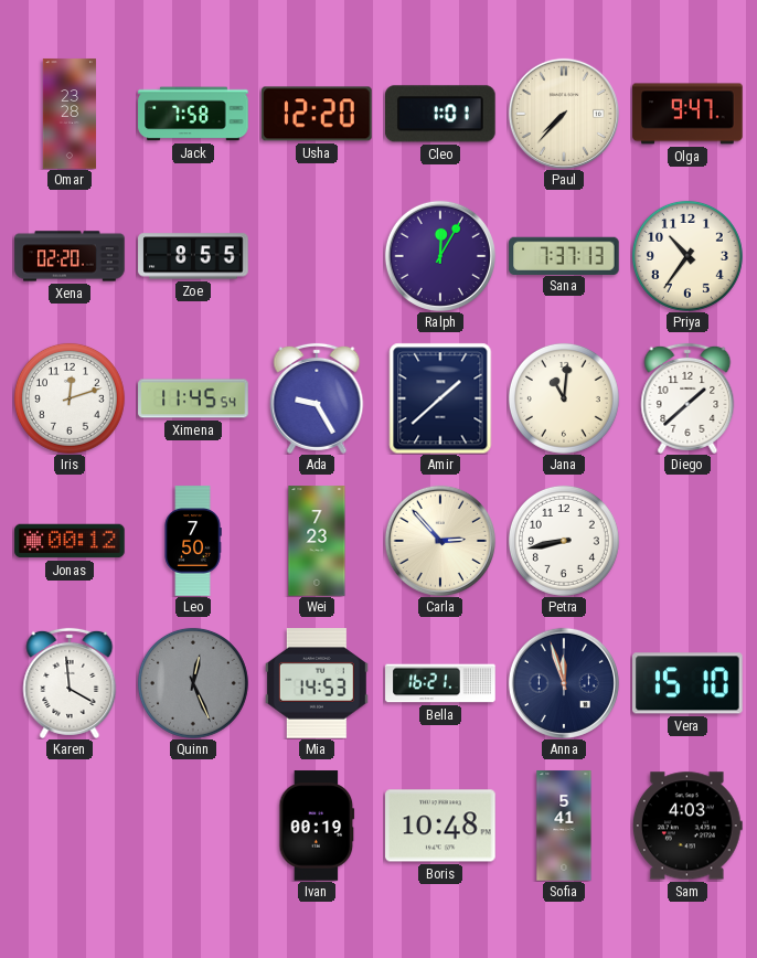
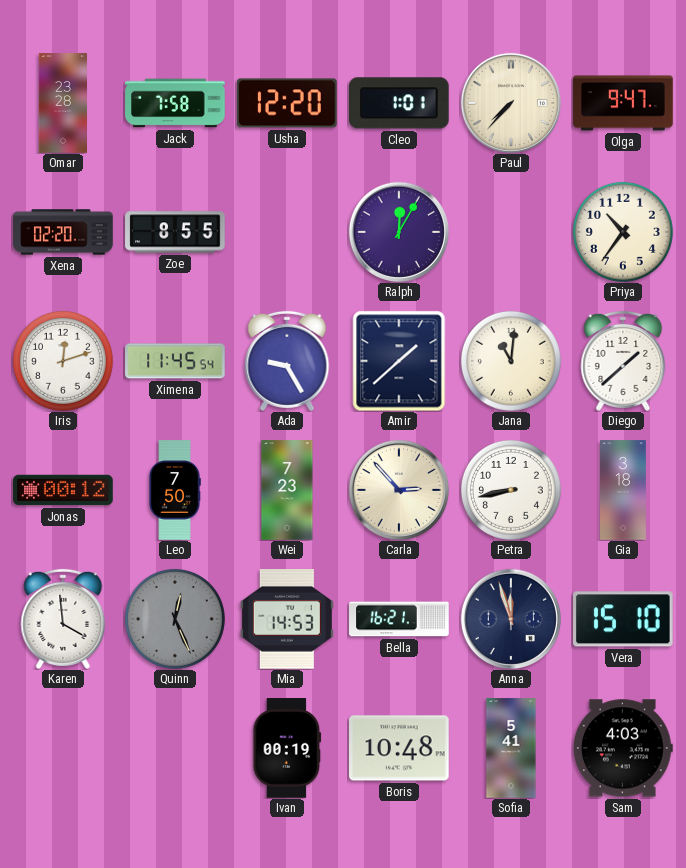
Sana: 7:37 -> none (564, 255)
Gia: none -> 3:18 (624, 490)
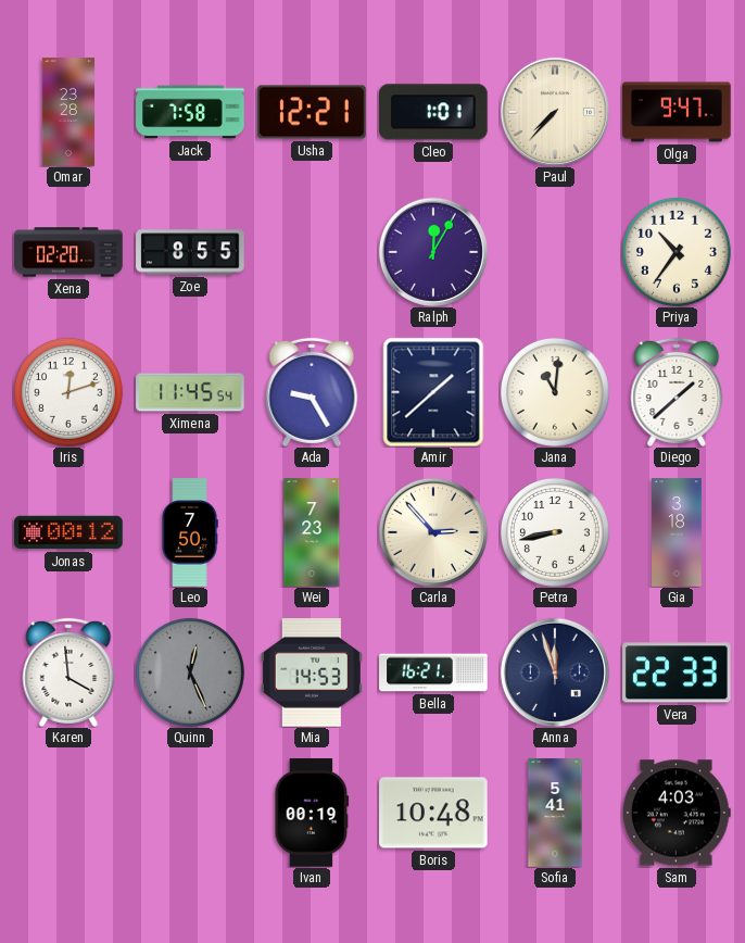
Usha: 12:20 -> 12:21 (312, 112)
Vera: 15:10 -> 22:33 (678, 672)
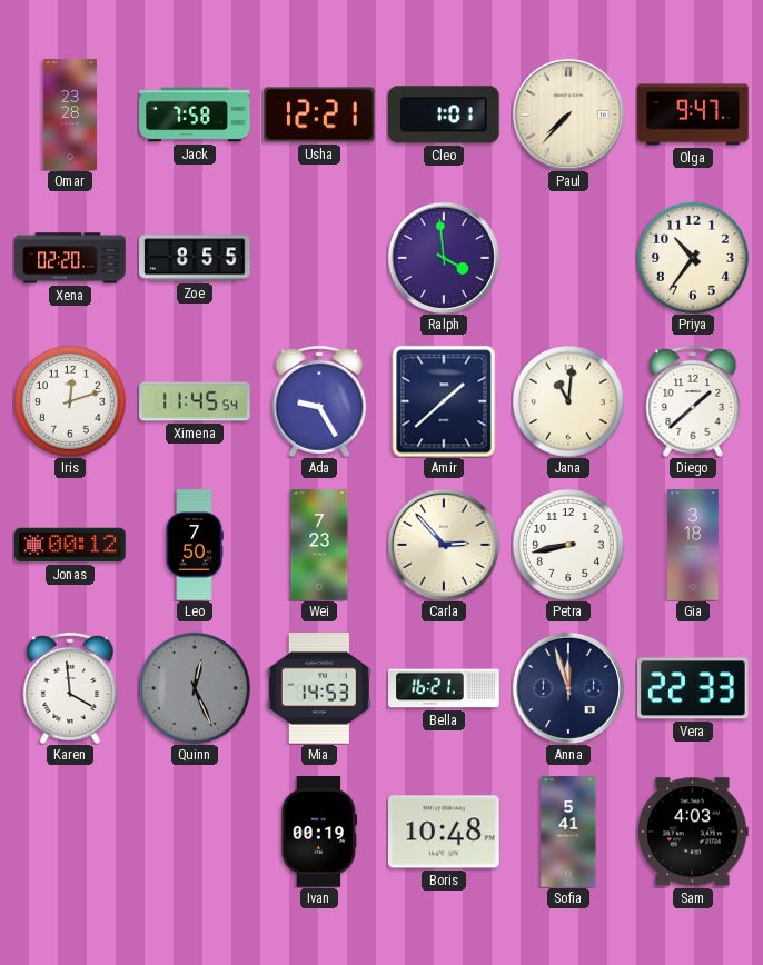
Ralph: 12:05 -> 3:59 (444, 258)
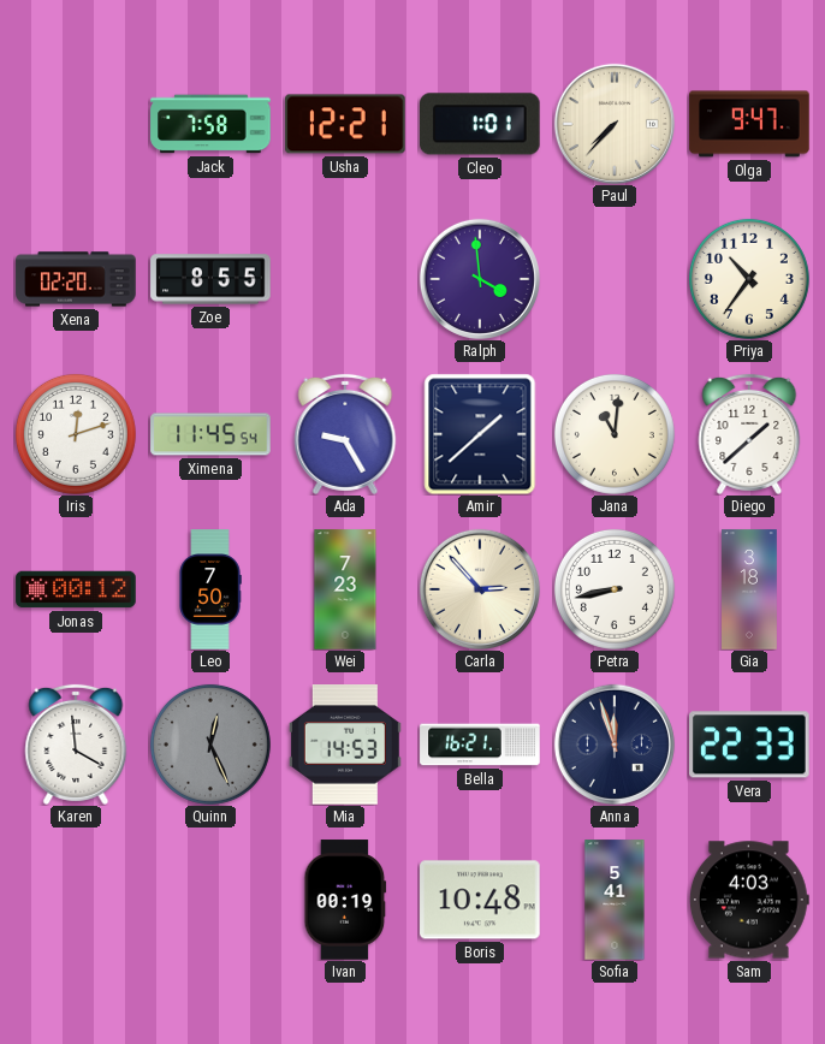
Omar: 23:28 -> none (69, 115)
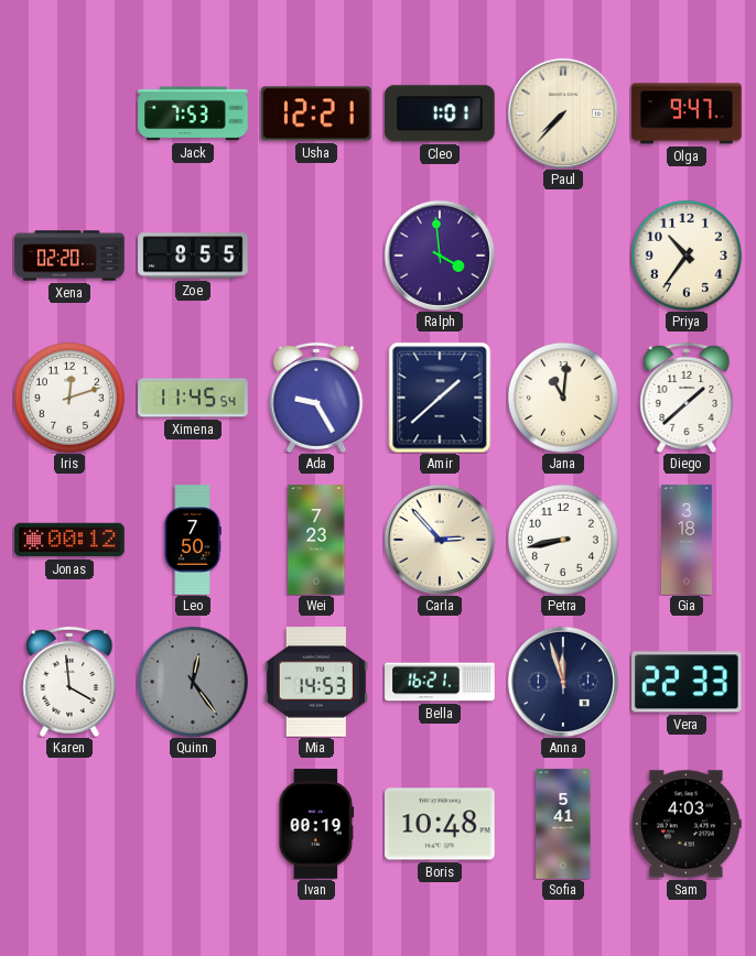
Jack: 7:58 -> 7:53 (193, 113)
Quinn: 12:26 -> 12:24 (193, 682)
